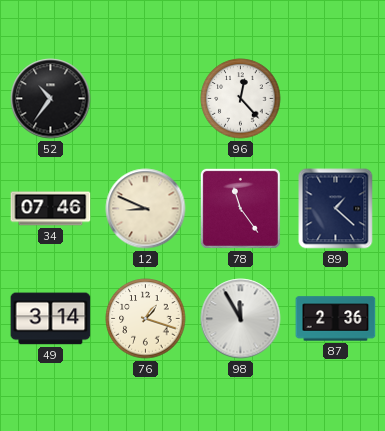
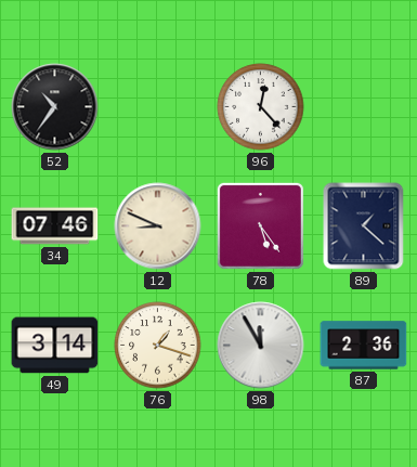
78: 11:24 -> 5:24 (260, 225)
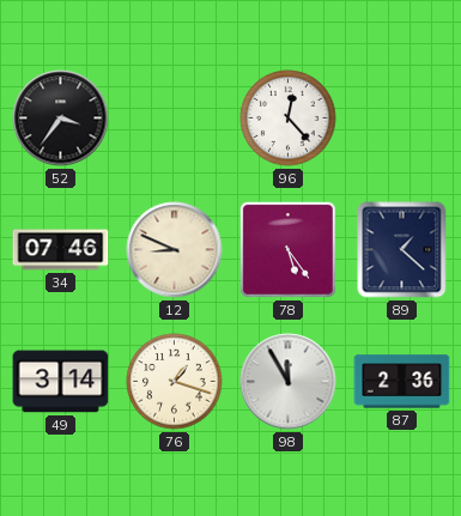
52: 10:36 -> 3:36 (61, 119)
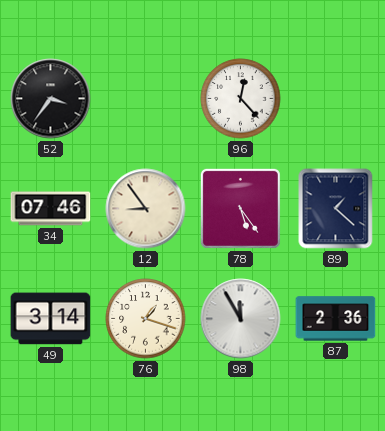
12: 8:49 -> 8:54 (146, 209)
